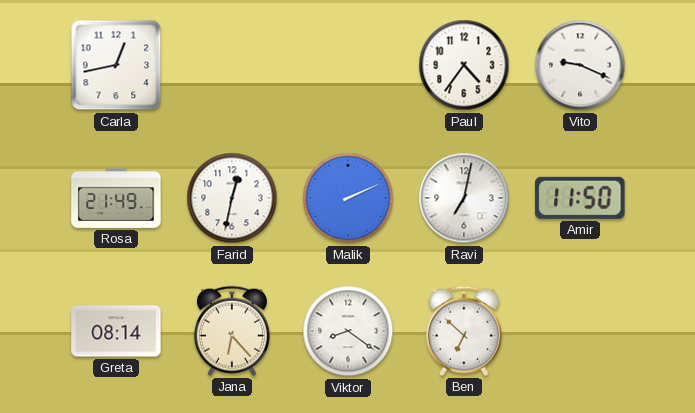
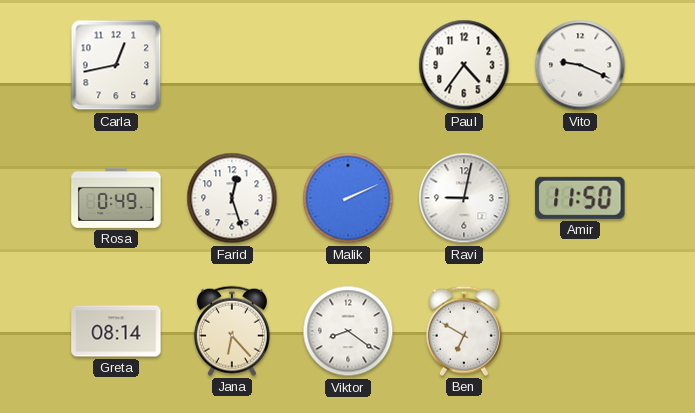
Rosa: 21:49 -> 0:49 (116, 198)
Farid: 12:32 -> 12:27 (232, 198)
Ravi: 7:02 -> 9:02 (464, 198)
Ben: 6:52 -> 6:50 (464, 331)
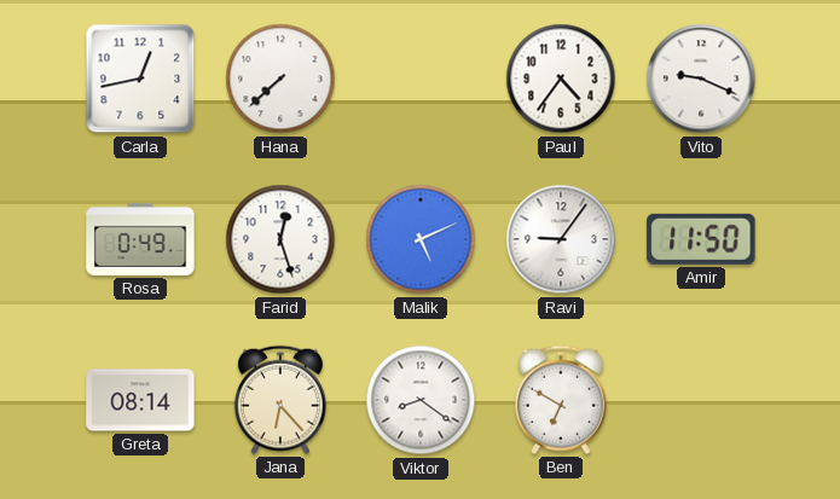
Hana: none -> 7:38 (280, 79)
Malik: 2:11 -> 5:11 (421, 239)
Ravi: 9:02 -> 9:06 (561, 239)
